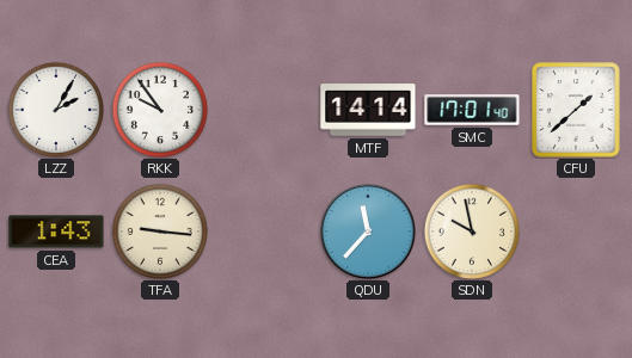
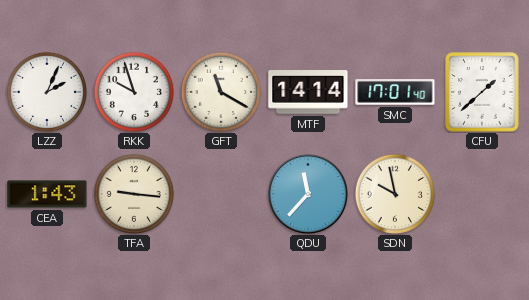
LZZ: 2:05 -> 2:04 (46, 91)
RKK: 9:54 -> 9:57 (133, 91)
GFT: none -> 11:20 (220, 91)
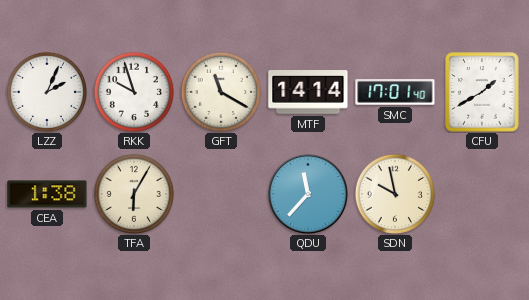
CFU: 1:38 -> 1:40 (482, 92)
CEA: 1:43 -> 1:38 (47, 194)
TFA: 9:16 -> 6:05 (133, 193)
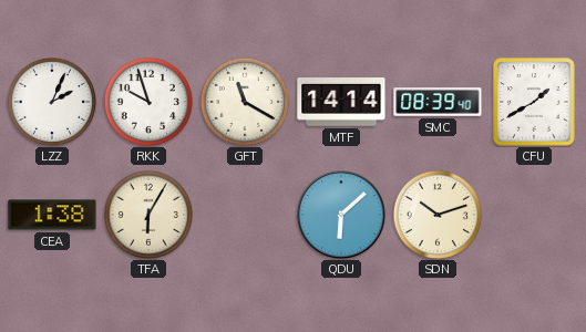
SMC: 17:01 -> 08:39 (438, 102)
QDU: 11:37 -> 6:08 (341, 215)
SDN: 9:58 -> 10:12 (436, 214)
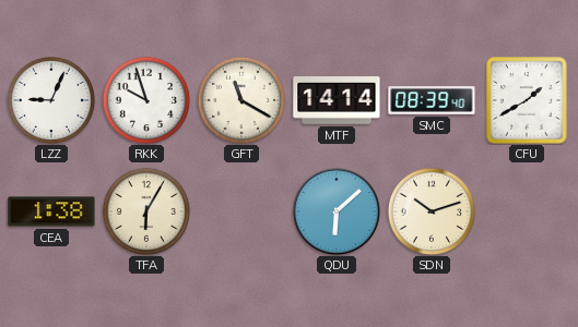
LZZ: 2:04 -> 9:04 (50, 99)
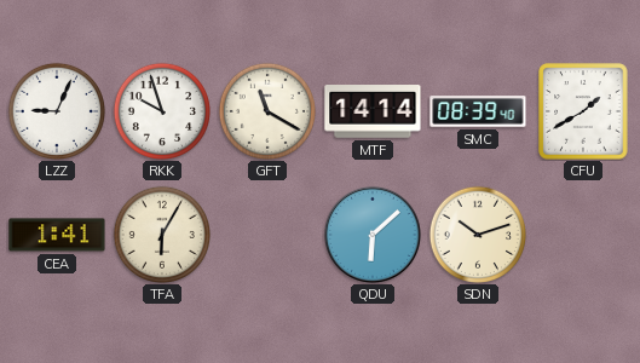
CEA: 1:38 -> 1:41 (57, 235)
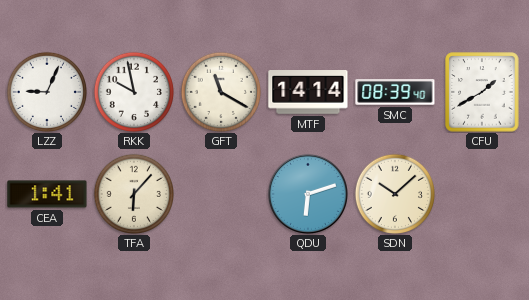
RKK: 9:57 -> 9:58 (133, 91)
TFA: 6:05 -> 6:07 (133, 193)
QDU: 6:08 -> 6:12 (308, 194)
SDN: 10:12 -> 10:08 (394, 193)
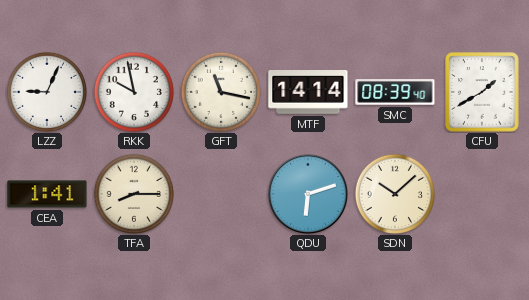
GFT: 11:20 -> 11:17 (220, 91)
TFA: 6:07 -> 8:15 (133, 193)
